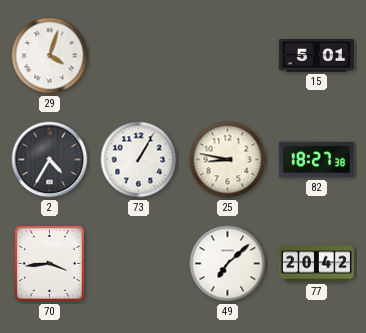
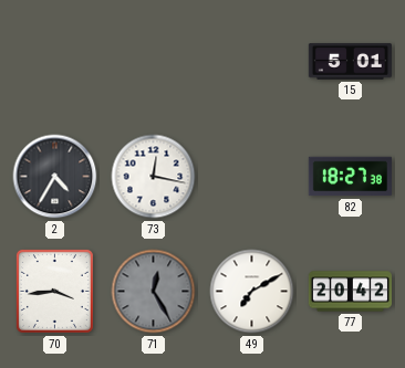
29: 4:03 -> none (50, 56)
73: 1:05 -> 12:17 (154, 177)
25: 8:47 -> none (228, 160)
71: none -> 12:25 (154, 292)
49: 7:08 -> 7:10 (252, 292)
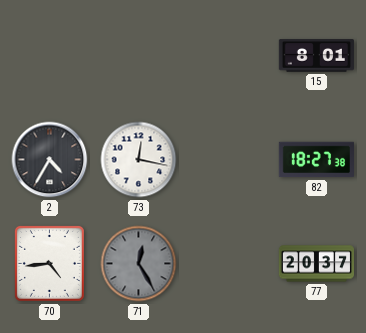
15: 5:01 -> 8:01 (316, 56)
70: 3:44 -> 4:44 (49, 263)
49: 7:10 -> none (252, 292)
77: 20:42 -> 20:37 (316, 264)
